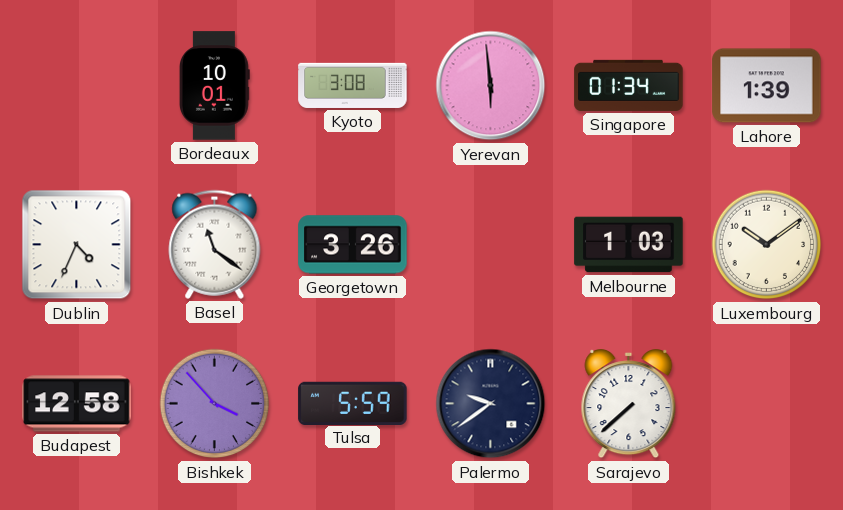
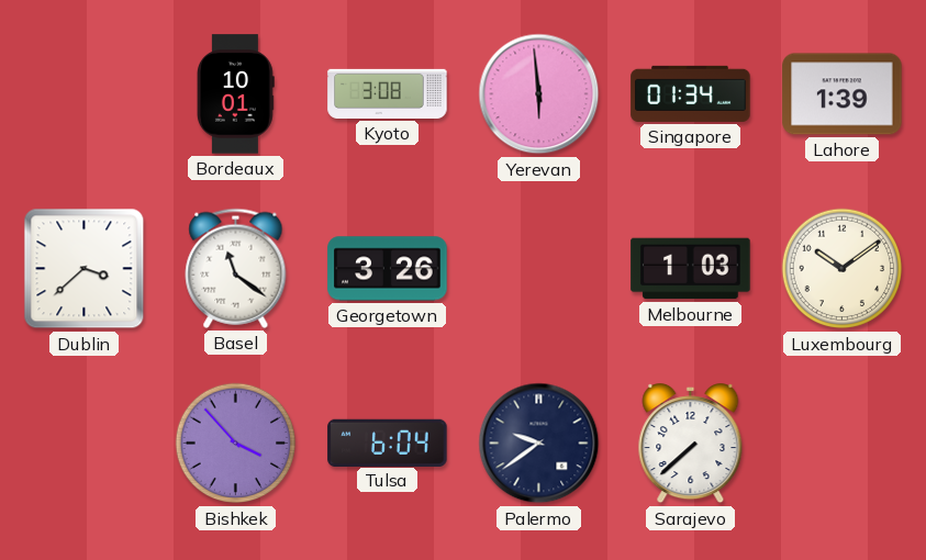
Dublin: 4:34 -> 3:38 (85, 269)
Budapest: 12:58 -> none (77, 404)
Tulsa: 5:59 -> 6:04 (388, 443)
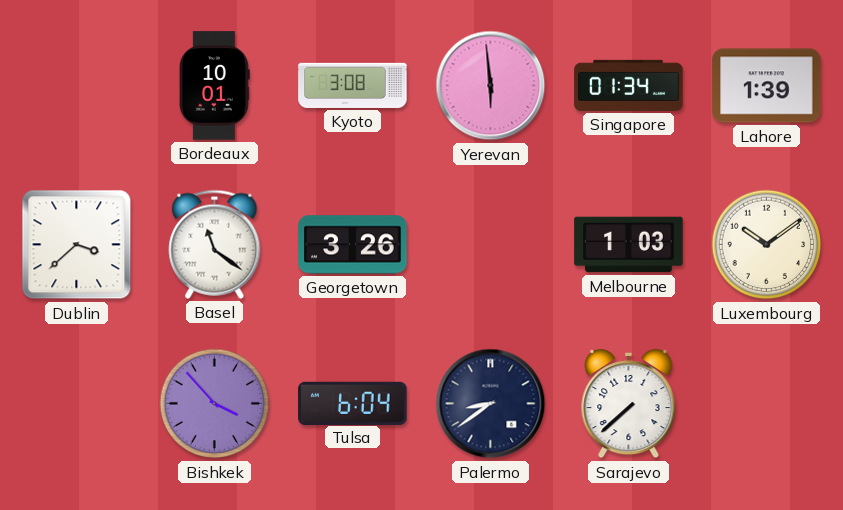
Palermo: 9:39 -> 8:39 (491, 404)
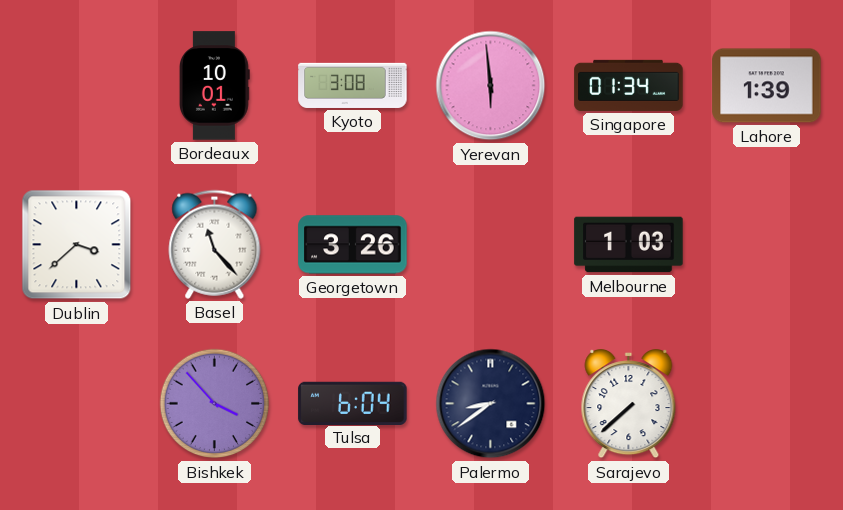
Basel: 11:21 -> 11:23 (215, 244)
Luxembourg: 10:09 -> none (767, 245)
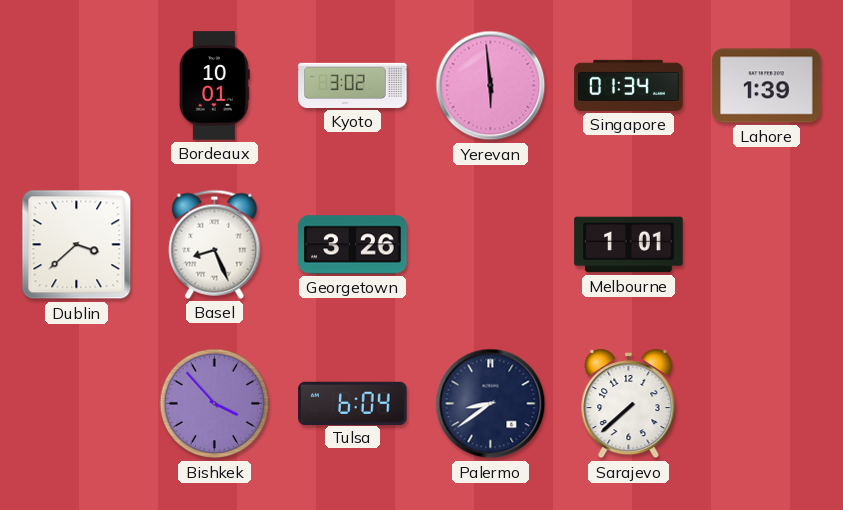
Kyoto: 3:08 -> 3:02 (353, 85)
Basel: 11:23 -> 8:26 (215, 244)
Melbourne: 1:03 -> 1:01 (629, 245)
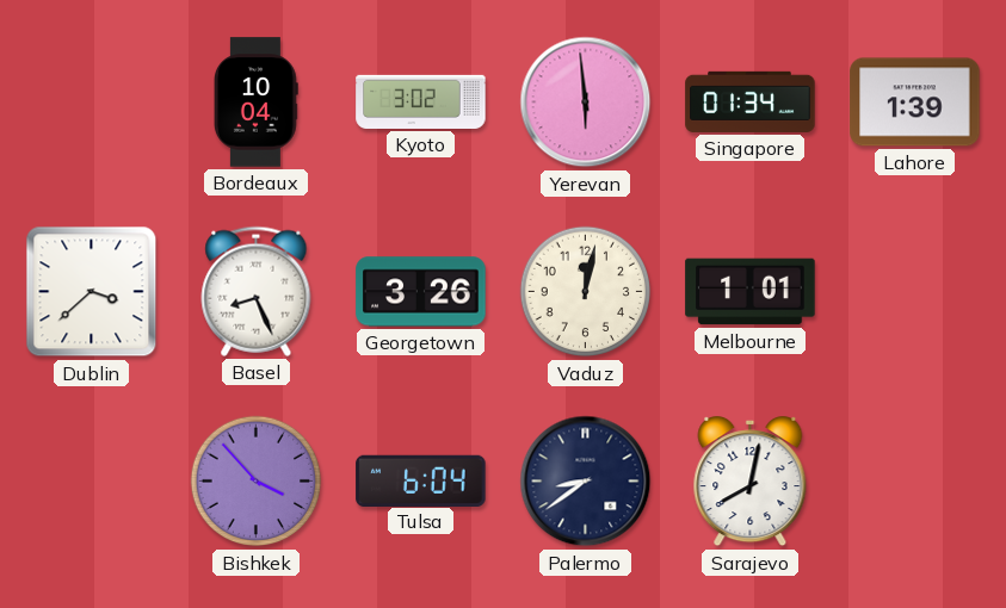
Bordeaux: 10:01 -> 10:04 (255, 103)
Vaduz: none -> 12:02 (586, 292)
Sarajevo: 7:38 -> 8:02 (751, 483)
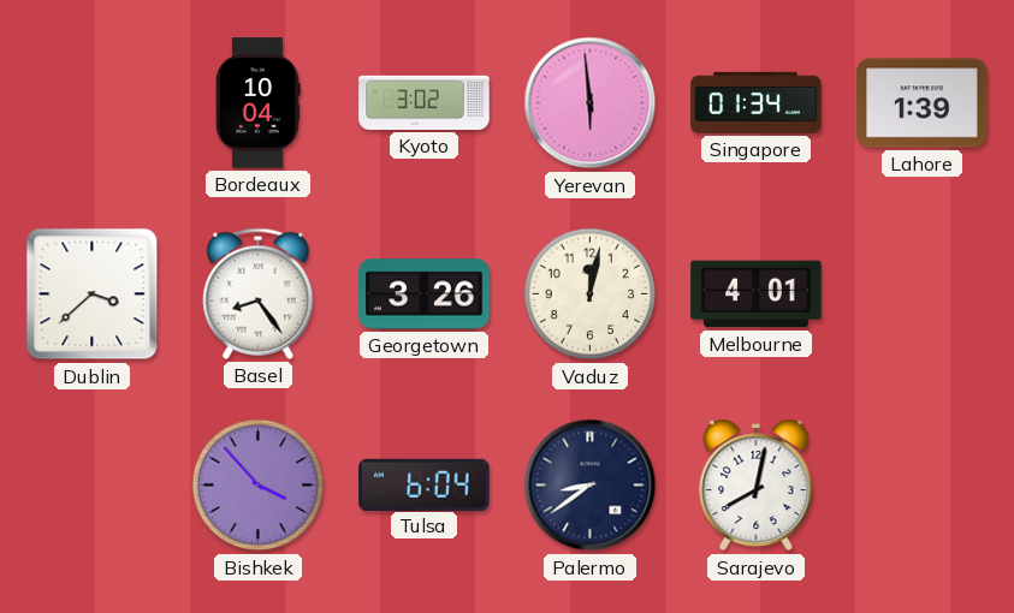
Basel: 8:26 -> 8:24 (259, 293)
Melbourne: 1:01 -> 4:01 (757, 294)
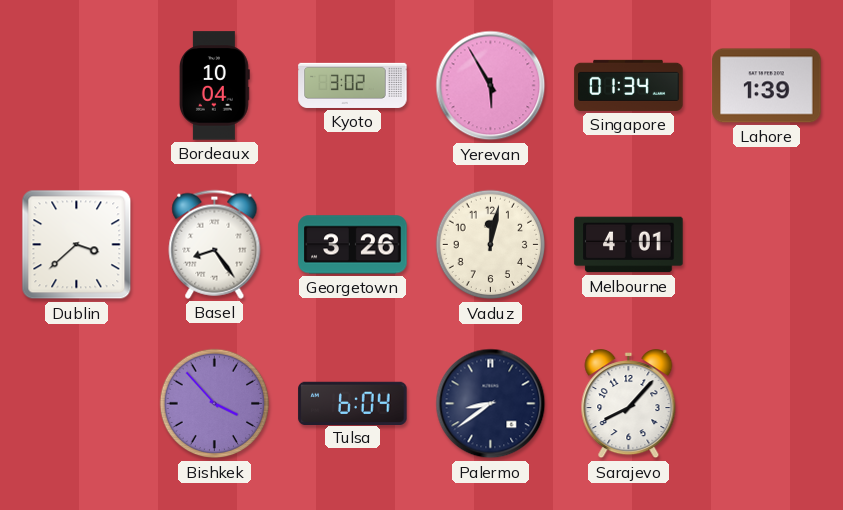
Yerevan: 5:59 -> 5:55 (491, 86)
Sarajevo: 8:02 -> 8:07 (629, 405)
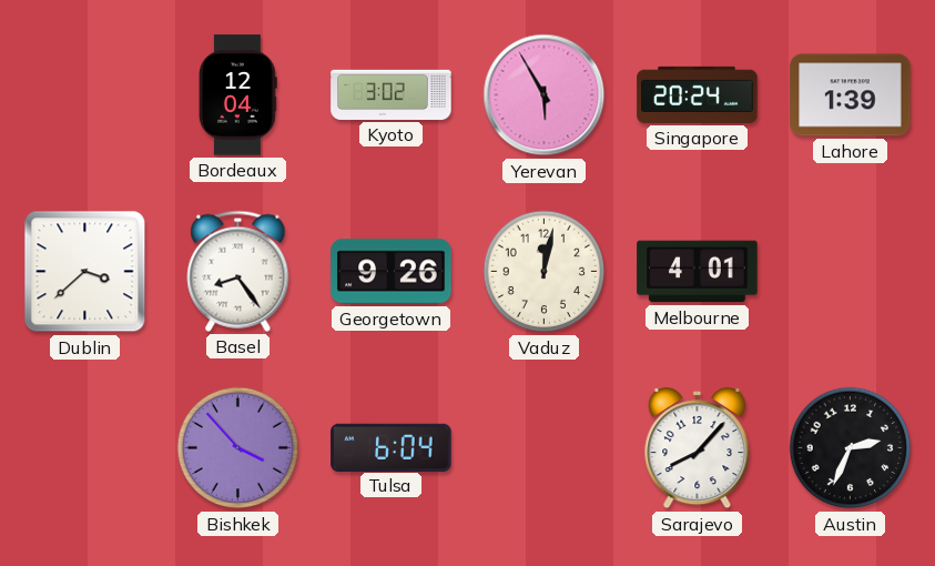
Bordeaux: 10:04 -> 12:04 (237, 95)
Singapore: 01:34 -> 20:24 (698, 94)
Georgetown: 3:26 -> 9:26 (392, 272)
Palermo: 8:39 -> none (491, 404)
Austin: none -> 2:34 (851, 448)
